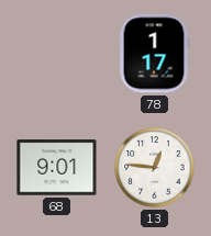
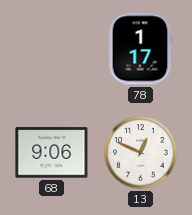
68: 9:01 -> 9:06 (52, 153)
13: 12:46 -> 12:49 (141, 153)
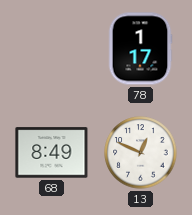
68: 9:06 -> 8:49 (52, 153)
